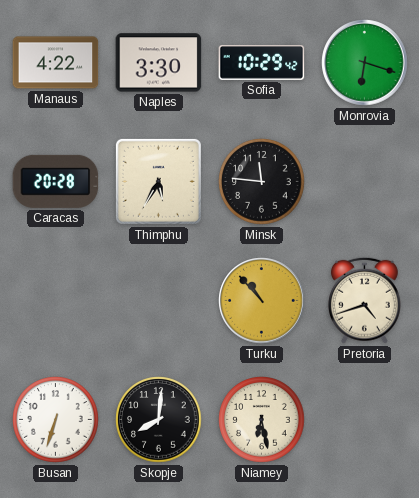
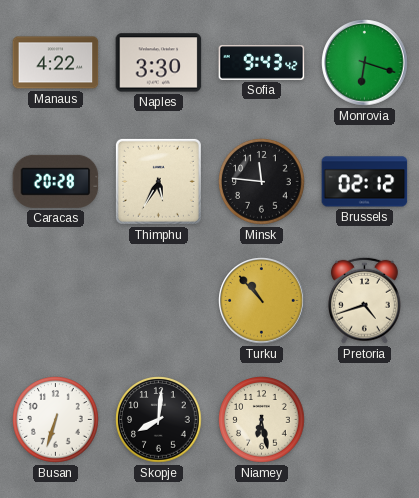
Sofia: 10:29 -> 9:43 (262, 63)
Brussels: none -> 02:12 (365, 182)
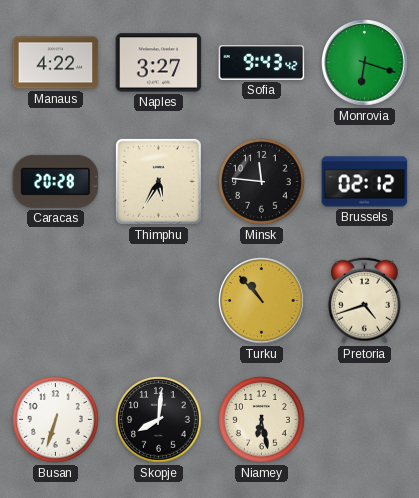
Naples: 3:30 -> 3:27 (159, 63)
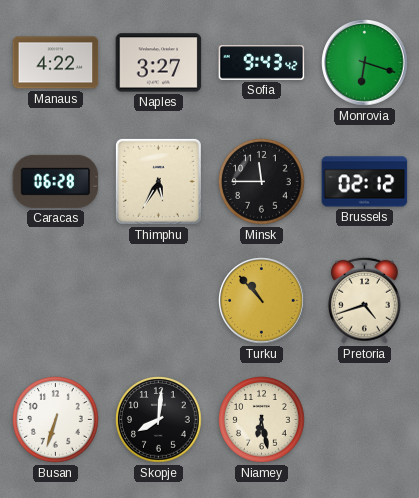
Caracas: 20:28 -> 06:28 (56, 181)
Minsk: 11:46 -> 11:45 (262, 182)
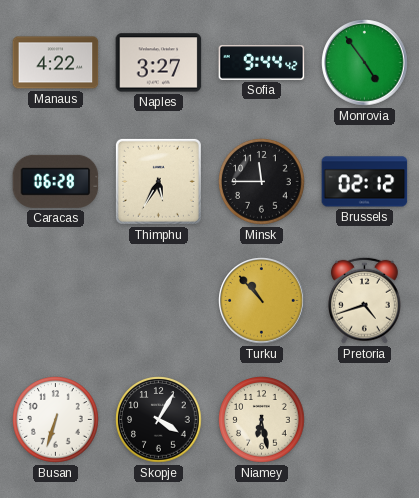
Sofia: 9:43 -> 9:44 (262, 63)
Monrovia: 6:18 -> 4:54 (365, 63)
Skopje: 8:01 -> 4:05 (159, 420)
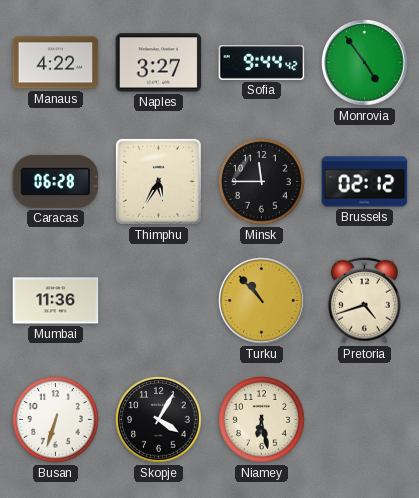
Mumbai: none -> 11:36 (56, 301)
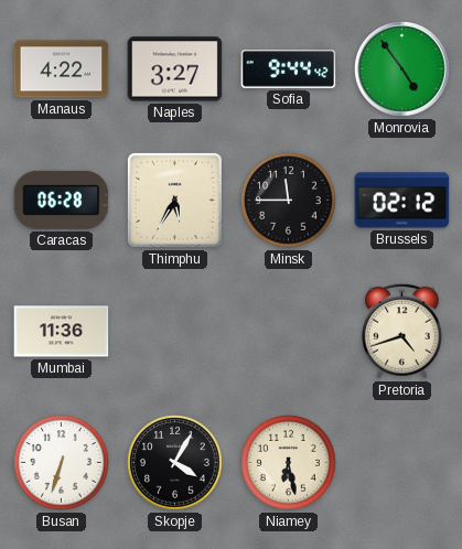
Turku: 10:53 -> none (262, 301)
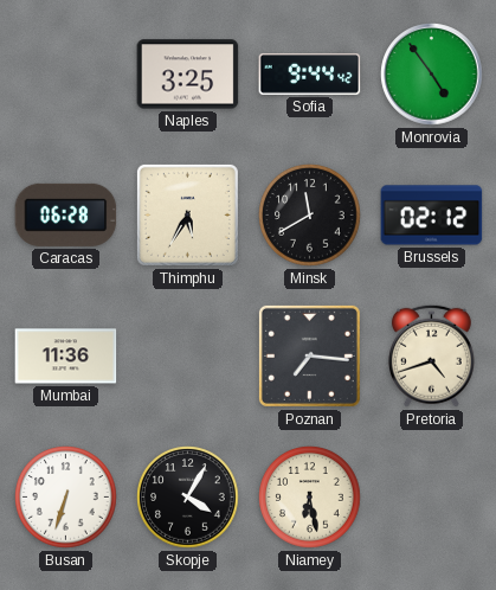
Manaus: 4:22 -> none (62, 69)
Naples: 3:27 -> 3:25 (188, 75)
Minsk: 11:45 -> 11:40 (310, 216)
Poznan: none -> 7:16 (309, 355)
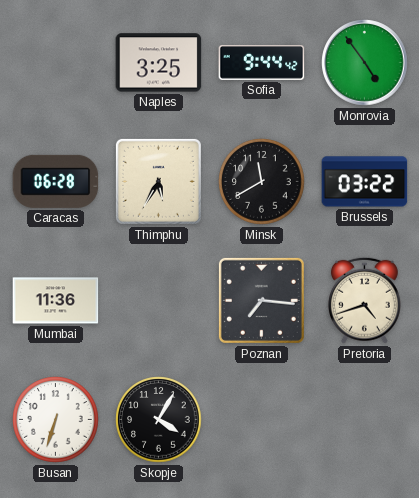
Brussels: 02:12 -> 03:22 (365, 182)
Niamey: 6:28 -> none (310, 498)
